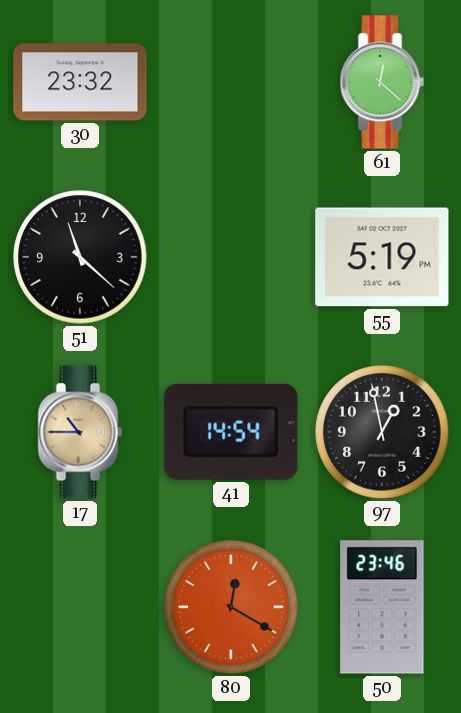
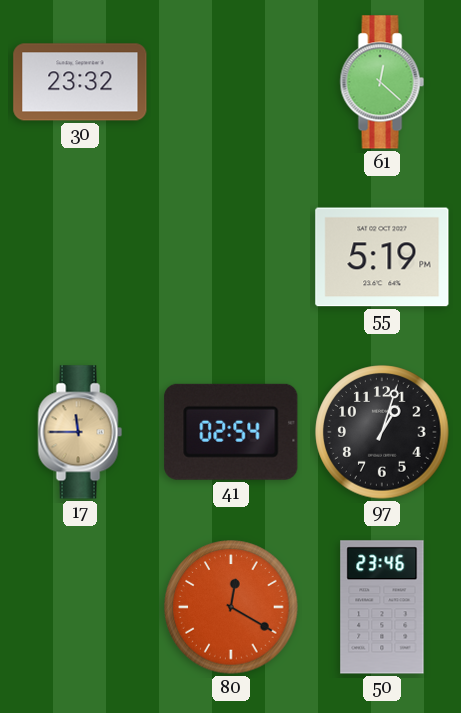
51: 11:22 -> none (80, 257)
17: 10:45 -> 11:45 (80, 432)
41: 14:54 -> 02:54 (231, 432)
97: 12:58 -> 1:03 (382, 432)
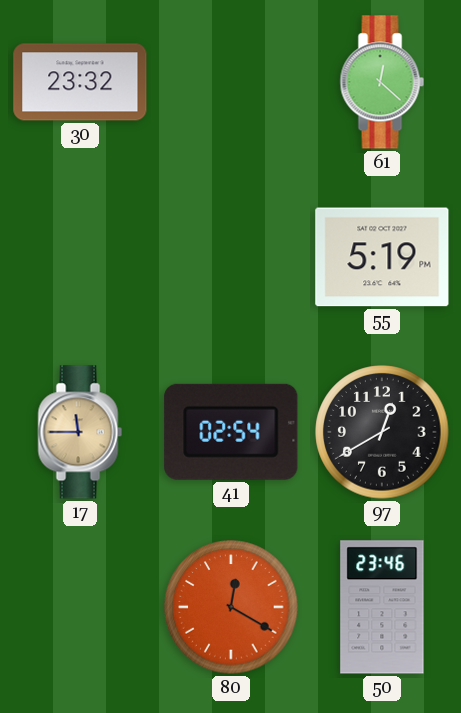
97: 1:03 -> 12:40 (382, 432)
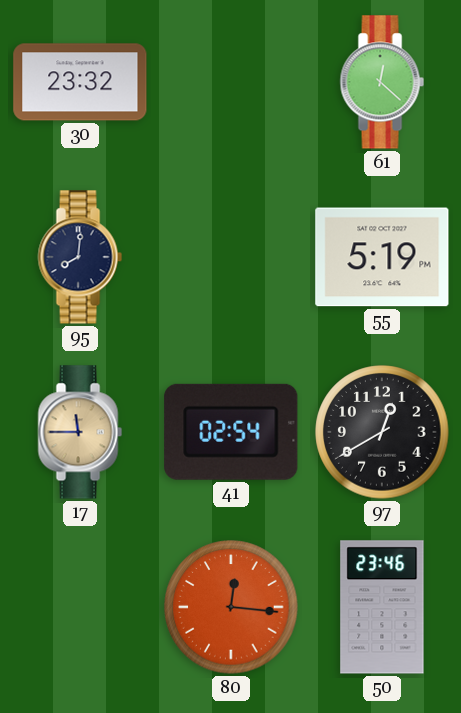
95: none -> 8:01 (80, 257)
80: 12:20 -> 12:16 (231, 607)
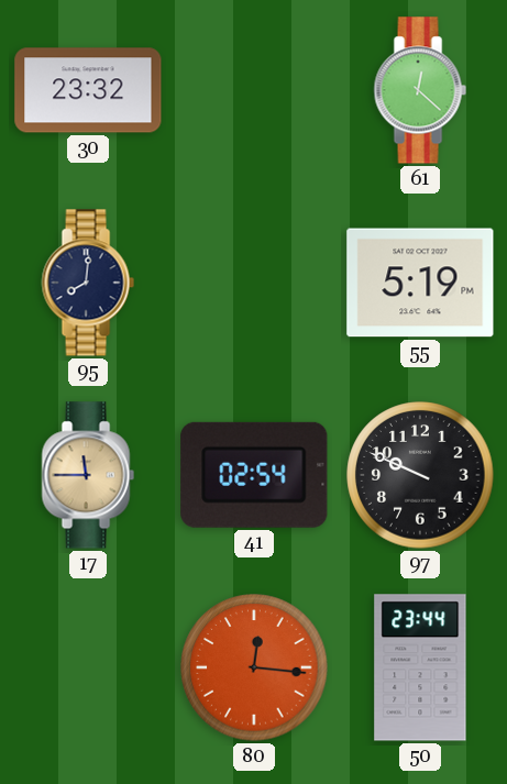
97: 12:40 -> 9:49 (420, 475)
50: 23:46 -> 23:44 (420, 667)
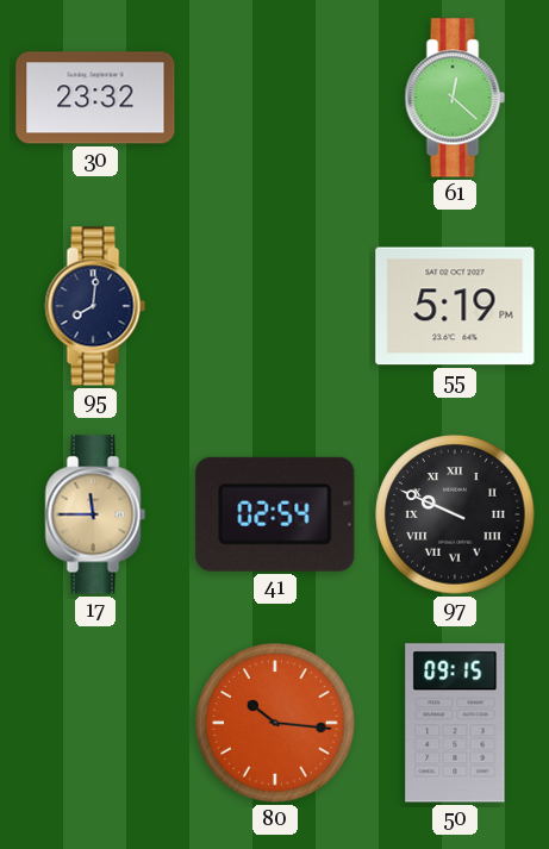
97 numerals: Arabic -> Roman (455, 514)
80: 12:16 -> 10:16 (275, 723)
50: 23:44 -> 09:15 (455, 723)
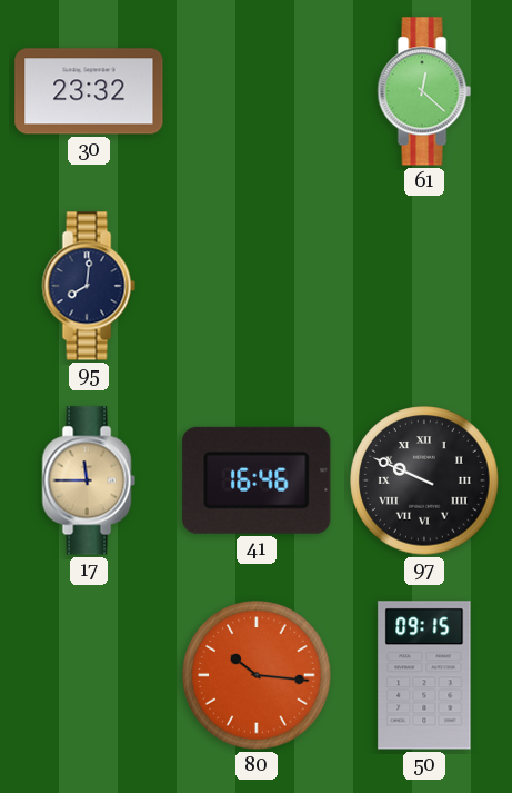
55: 5:19 -> none (455, 306)
41: 02:54 -> 16:46 (257, 480)
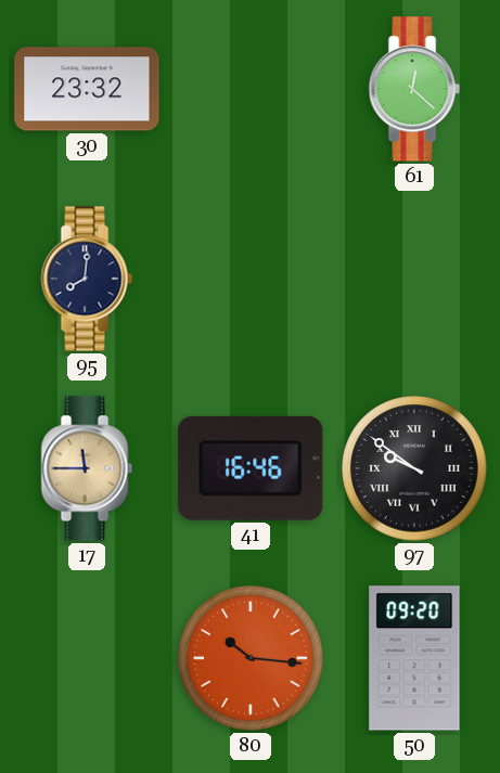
97: 9:49 -> 9:51 (414, 468)
50: 09:15 -> 09:20 (414, 658)
